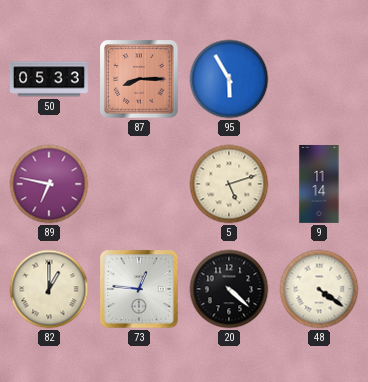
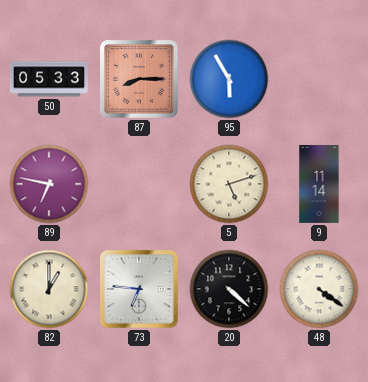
73: 12:46 -> 6:46 (139, 289)
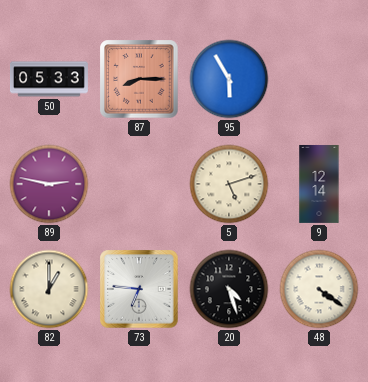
89: 6:47 -> 2:47 (49, 184)
9: 11:14 -> 12:14 (319, 184)
20: 4:22 -> 4:27 (229, 289)
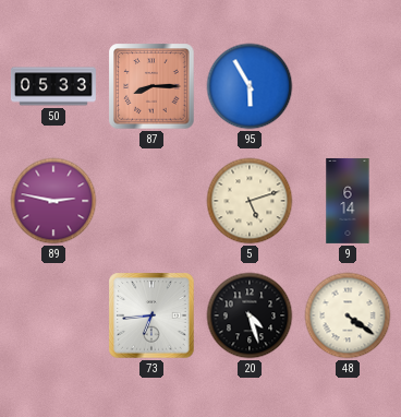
9: 12:14 -> 6:14 (348, 201)
82: 1:00 -> none (49, 289)
73: 6:46 -> 6:44 (151, 315)
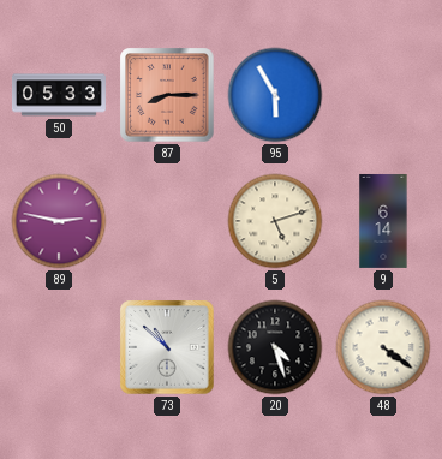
73: 6:44 -> 10:52 (167, 347)
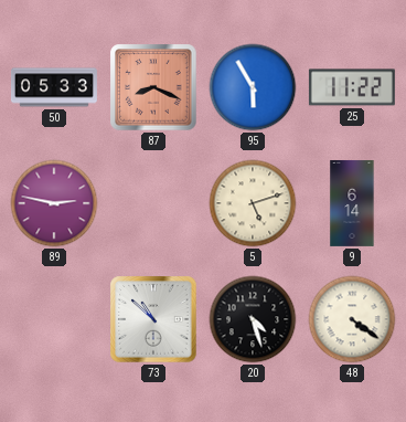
87: 8:15 -> 8:19 (153, 87)
25: none -> 11:22 (352, 87)
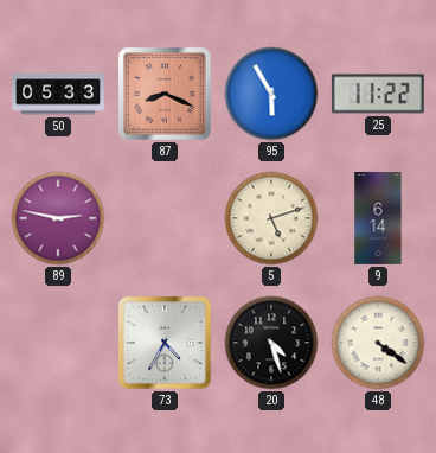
73: 10:52 -> 4:35 (165, 343)
